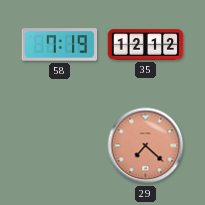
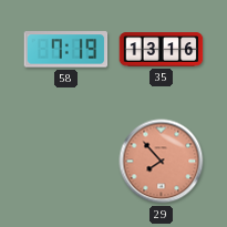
35: 12:12 -> 13:16 (162, 50)
29: 7:22 -> 7:53 (162, 162)
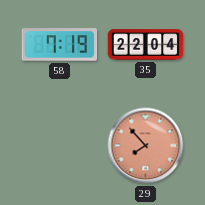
35: 13:16 -> 22:04 (146, 45)
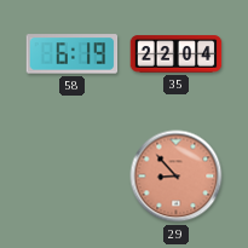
58: 7:19 -> 6:19 (73, 54)
29: 7:53 -> 8:53 (177, 177)
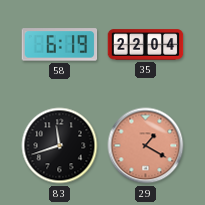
83: none -> 11:42 (60, 146)
29: 8:53 -> 1:20 (146, 146)
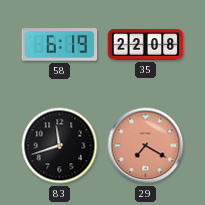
35: 22:04 -> 22:08 (146, 45)
29: 1:20 -> 7:20 (146, 146)
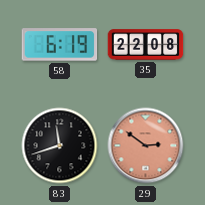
29: 7:20 -> 2:51 (146, 146)
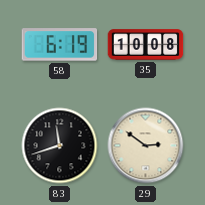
35: 22:08 -> 10:08 (146, 45)
29 dial: salmon -> cream (146, 146)
